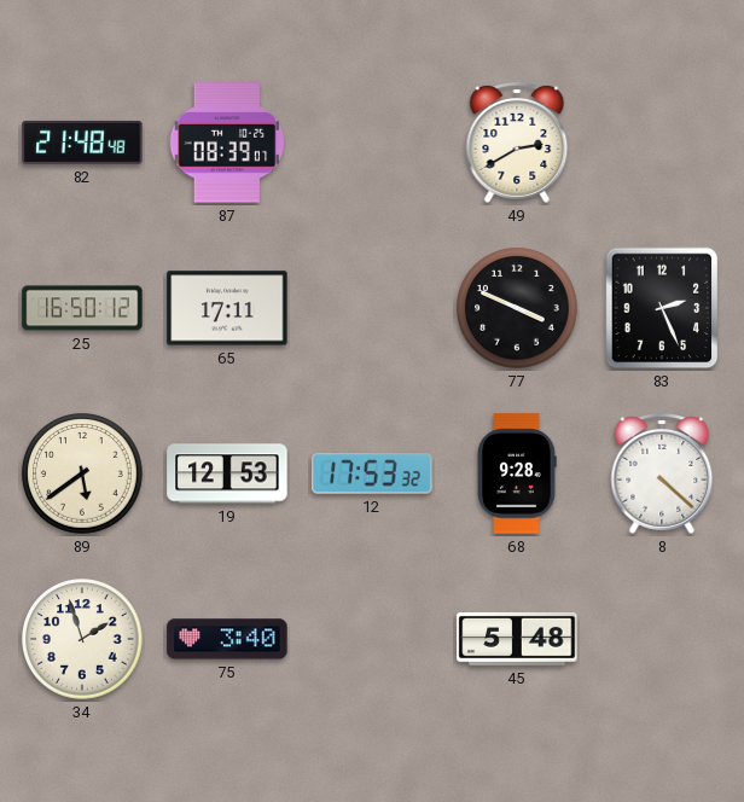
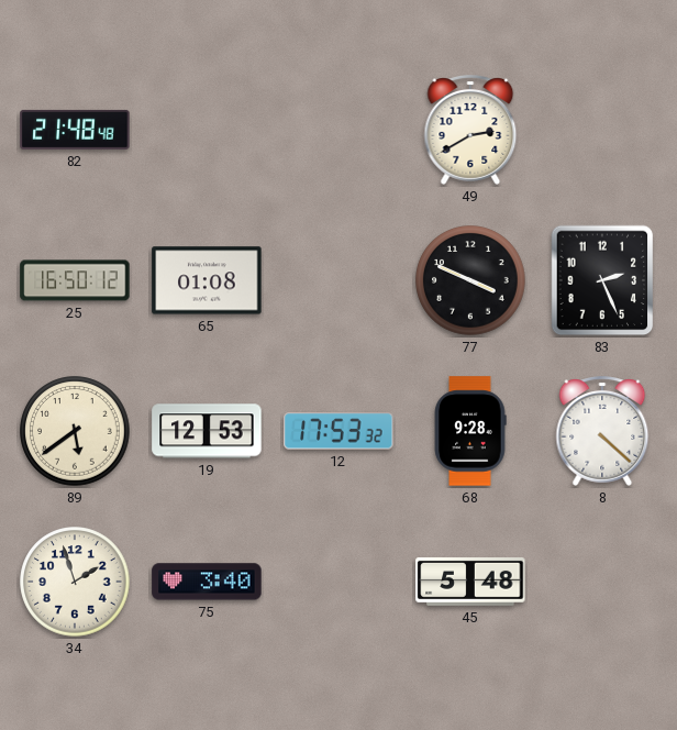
87: 08:39 -> none (227, 143)
65: 17:11 -> 01:08 (207, 280)
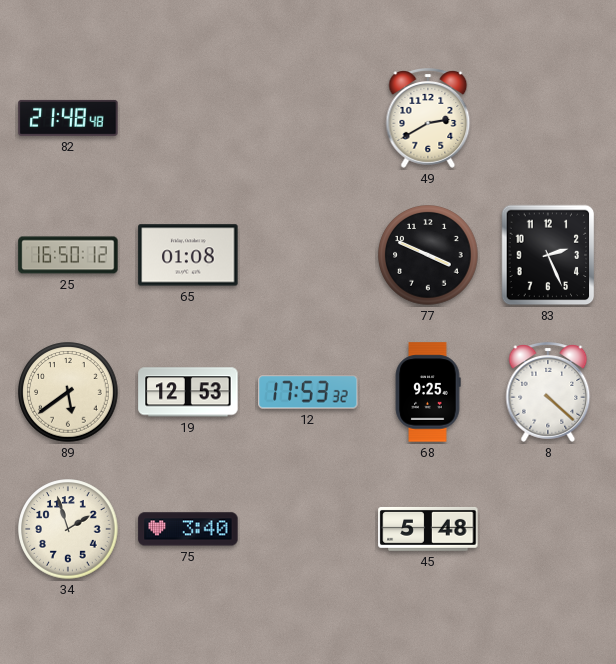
68: 9:28 -> 9:25 (428, 392)
